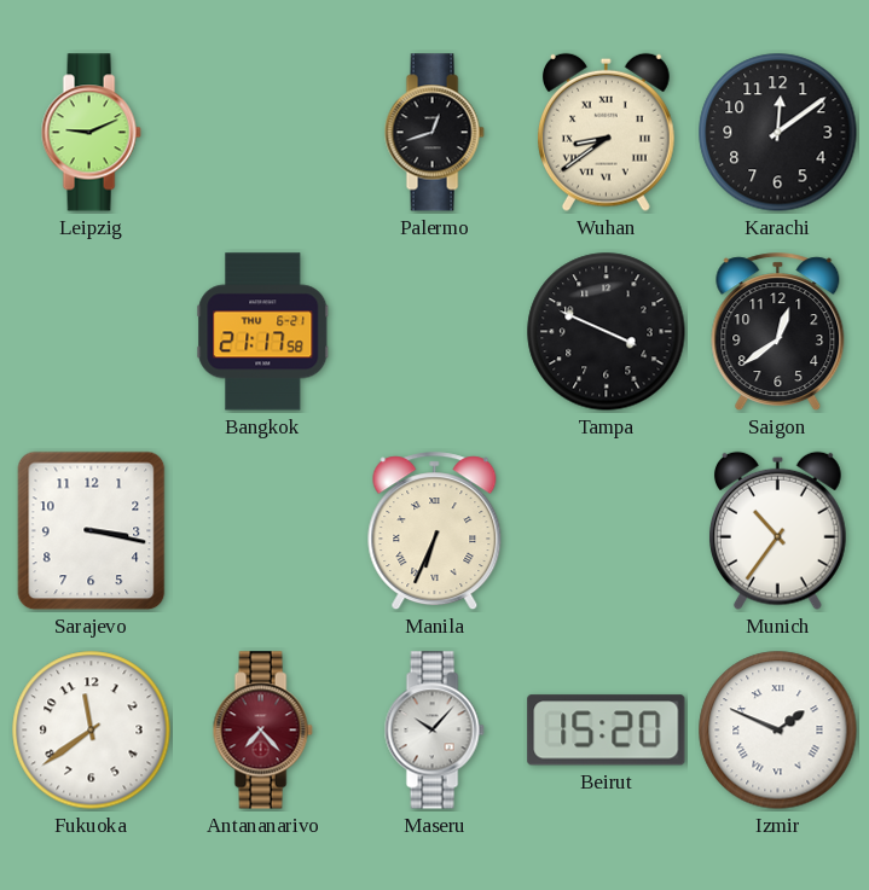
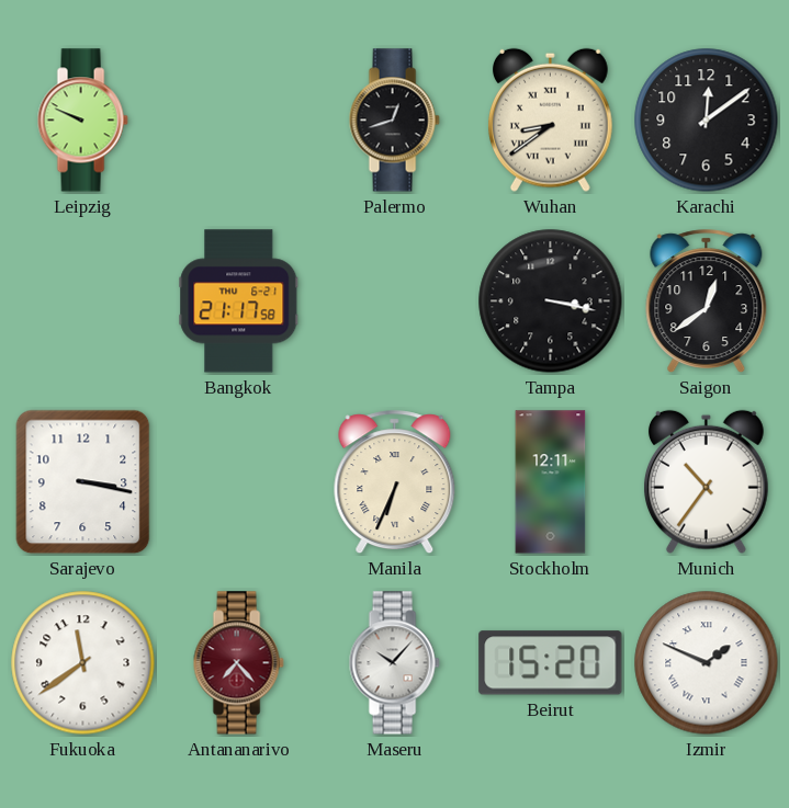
Leipzig: 9:11 -> 9:49 (82, 121)
Tampa: 3:49 -> 3:17 (551, 301)
Stockholm: none -> 12:11 (551, 482)
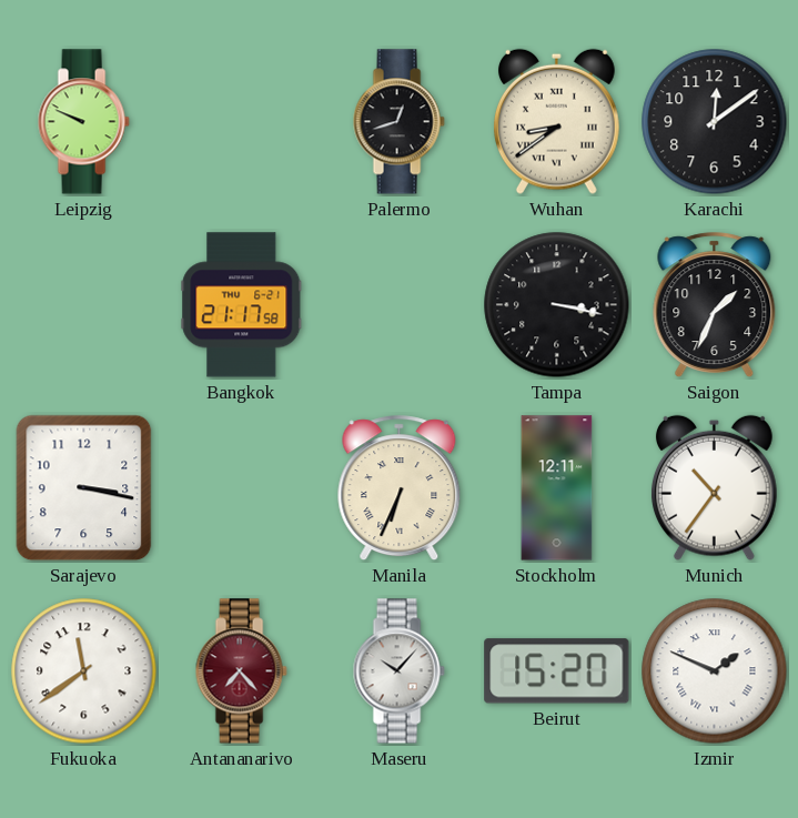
Saigon: 12:39 -> 1:34 (715, 305)
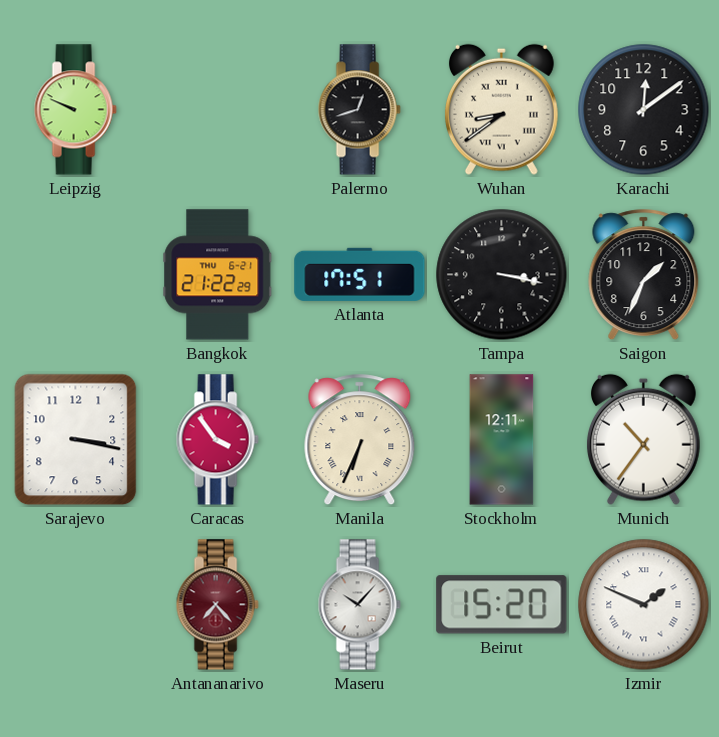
Bangkok: 21:17 -> 21:22 (218, 275)
Atlanta: none -> 17:51 (360, 274)
Caracas: none -> 3:54 (217, 440)
Fukuoka: 11:39 -> none (84, 671)
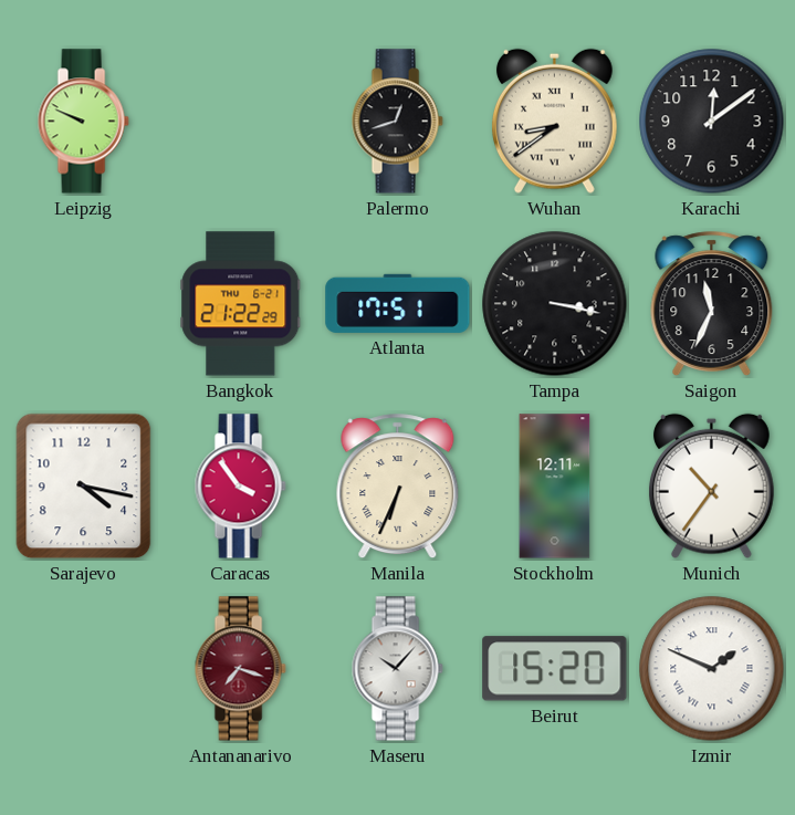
Saigon: 1:34 -> 11:34 (712, 304)
Sarajevo: 3:17 -> 4:17 (84, 487)
Antananarivo: 7:23 -> 7:18 (240, 669)
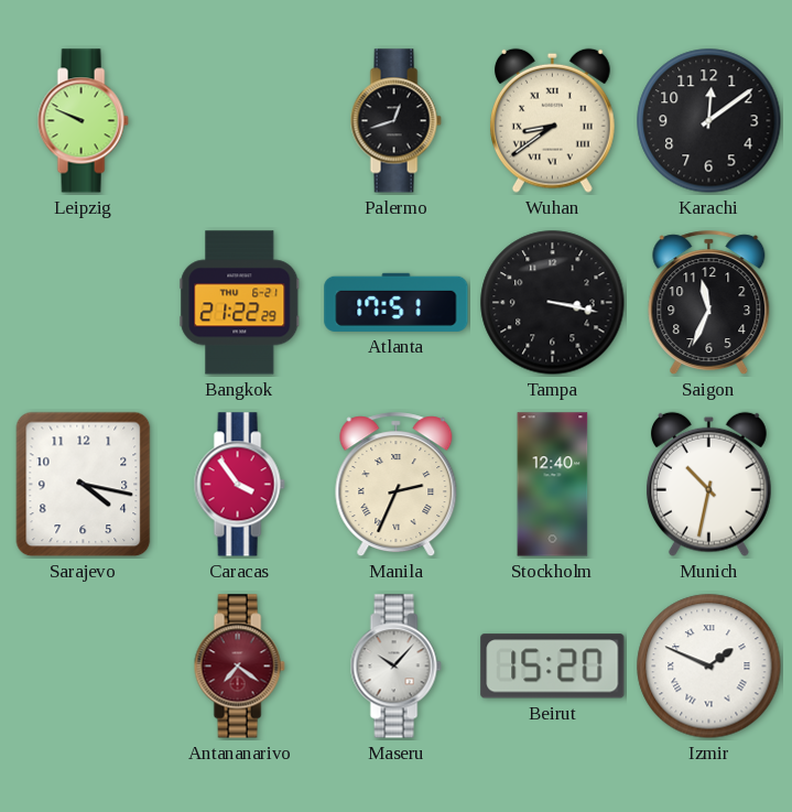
Manila: 6:34 -> 2:34 (397, 485)
Stockholm: 12:11 -> 12:40 (553, 485)
Munich: 10:36 -> 10:32 (708, 484)
Antananarivo: 7:18 -> 7:21 (239, 667)
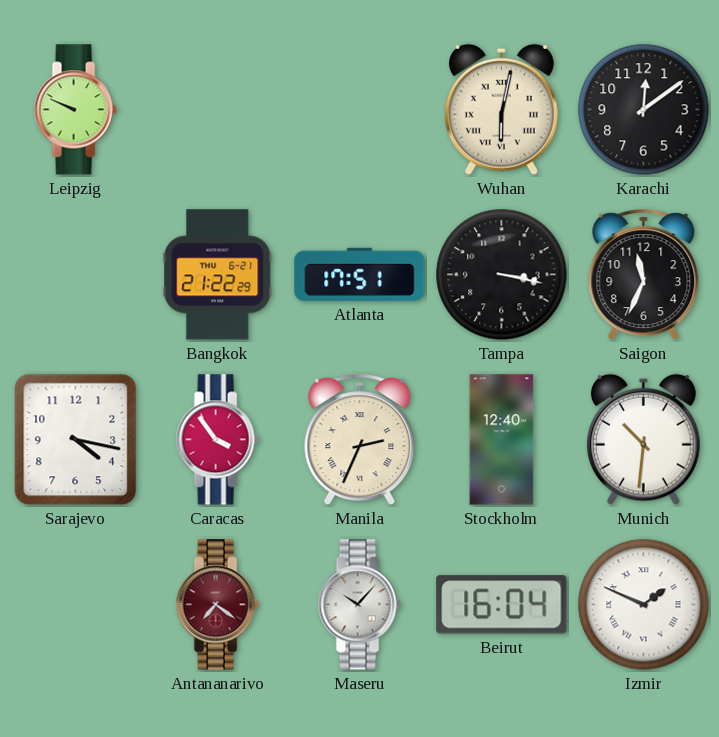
Palermo: 12:42 -> none (395, 121)
Wuhan: 8:39 -> 6:02 (501, 109)
Munich: 10:32 -> 10:31 (643, 439)
Beirut: 15:20 -> 16:04 (502, 605)
